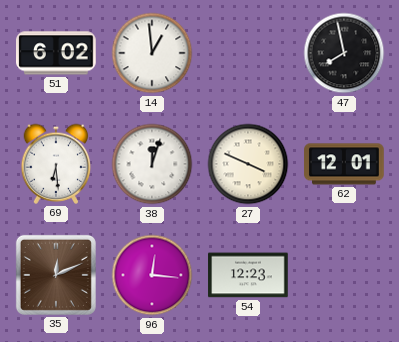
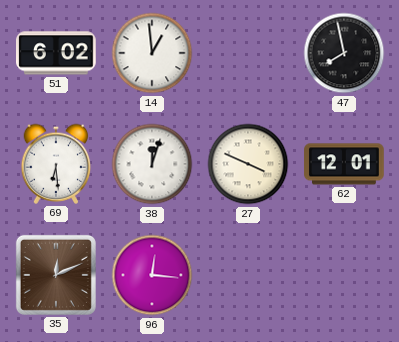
54: 12:23 -> none (248, 275)
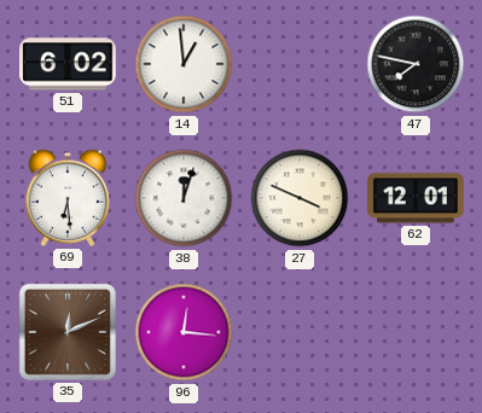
47: 7:58 -> 7:47 (416, 64)
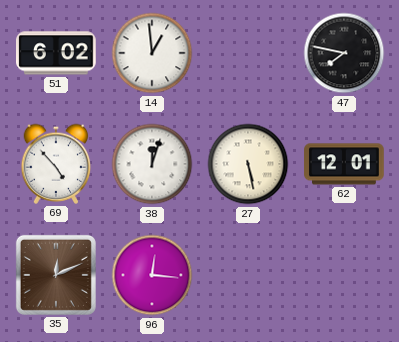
69: 6:29 -> 4:53 (56, 164)
27: 3:49 -> 5:28 (248, 164)
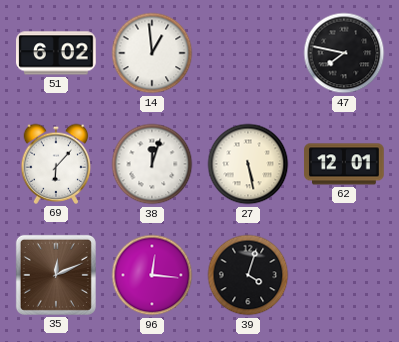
69: 4:53 -> 6:07 (56, 164)
39: none -> 4:03 (248, 275)
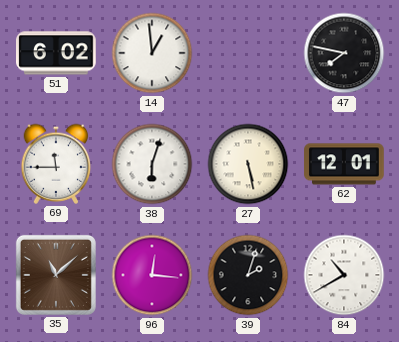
69: 6:07 -> 11:45 (56, 164)
38: 12:03 -> 6:03 (152, 164)
35: 12:11 -> 11:08 (56, 275)
39: 4:03 -> 2:03 (248, 275)
84: none -> 10:40 (344, 275)
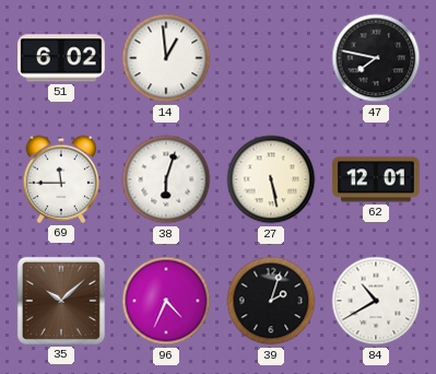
35: 11:08 -> 10:08 (61, 301)
96: 12:16 -> 4:34 (166, 301)
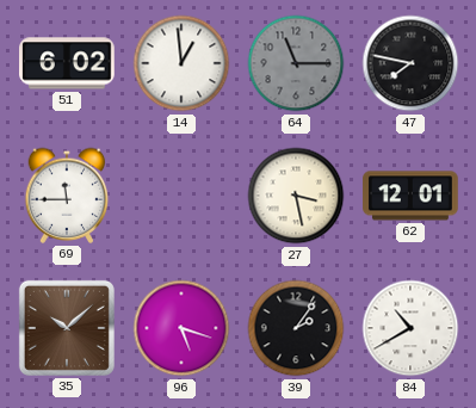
64: none -> 11:15 (296, 63)
38: 6:03 -> none (166, 179)
27: 5:28 -> 3:28 (296, 196)
96: 4:34 -> 5:18 (181, 328)
39: 2:03 -> 2:06 (296, 328)
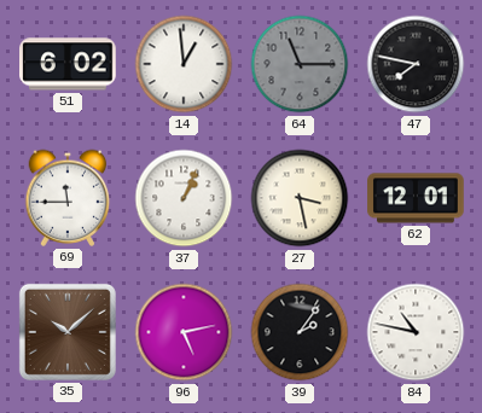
37: none -> 1:04 (184, 198)
96: 5:18 -> 5:13 (184, 332)
84: 10:40 -> 10:47 (416, 332)
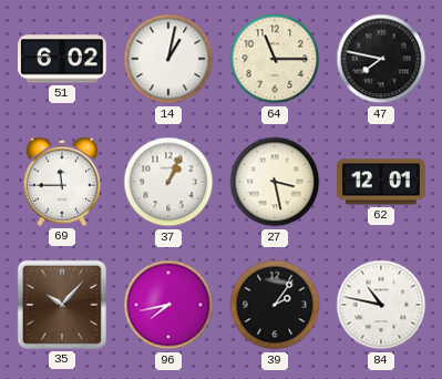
14: 12:59 -> 1:02 (168, 59)
64 dial: grey -> cream (275, 59)
35: 10:08 -> 10:07 (62, 305)
96: 5:13 -> 7:43 (168, 305)
